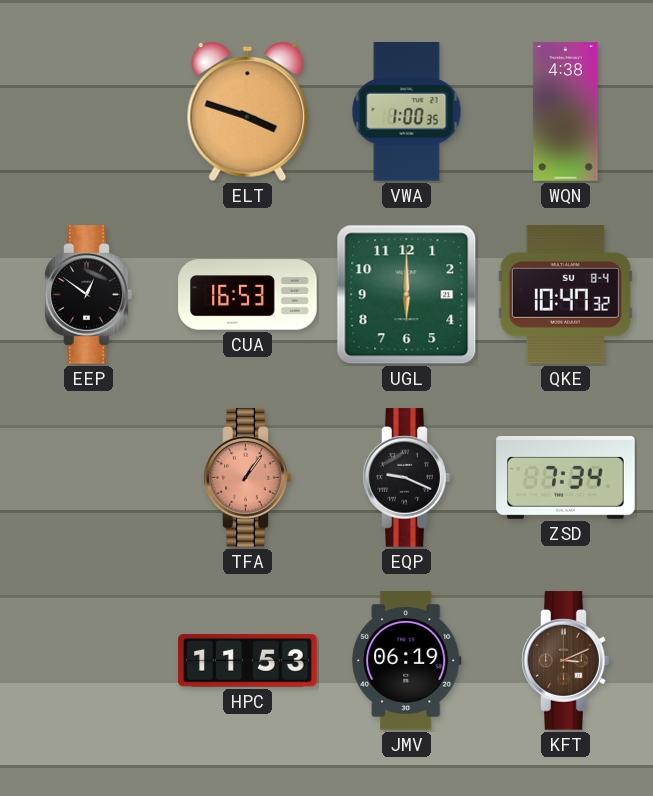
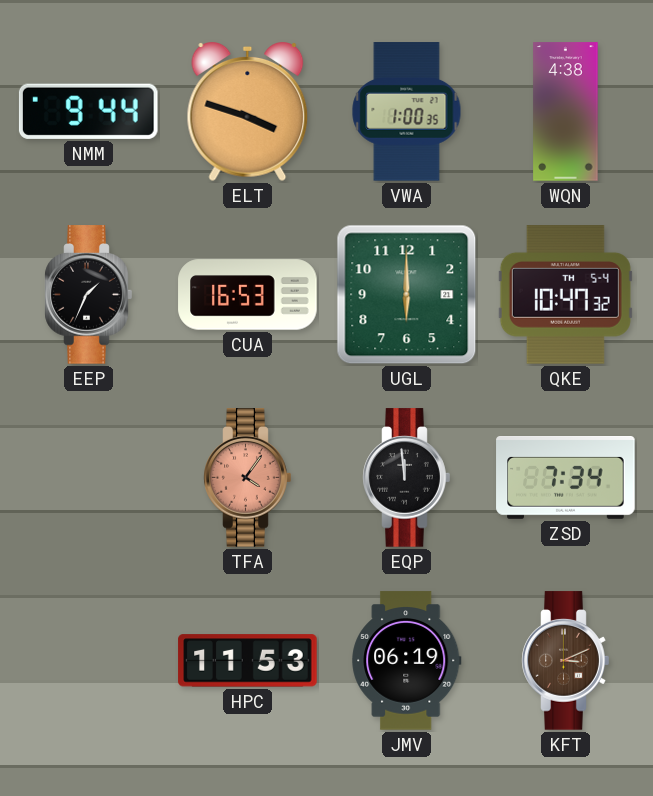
NMM: none -> 9:44 (88, 111)
EEP: 12:51 -> 1:34 (89, 295)
QKE date: SU 8-4 -> TH 5-4 (565, 295)
TFA: 1:06 -> 4:06 (248, 478)
EQP: 9:19 -> 11:59 (407, 478)
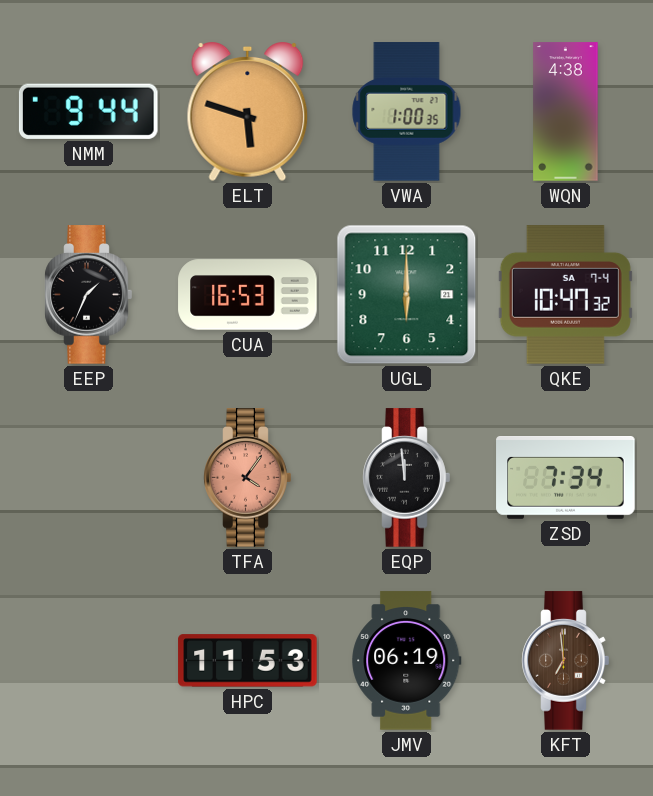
ELT: 3:48 -> 5:48 (248, 113)
QKE date: TH 5-4 -> SA 7-4 (565, 295)
KFT: 3:11 -> 6:59 (566, 661)
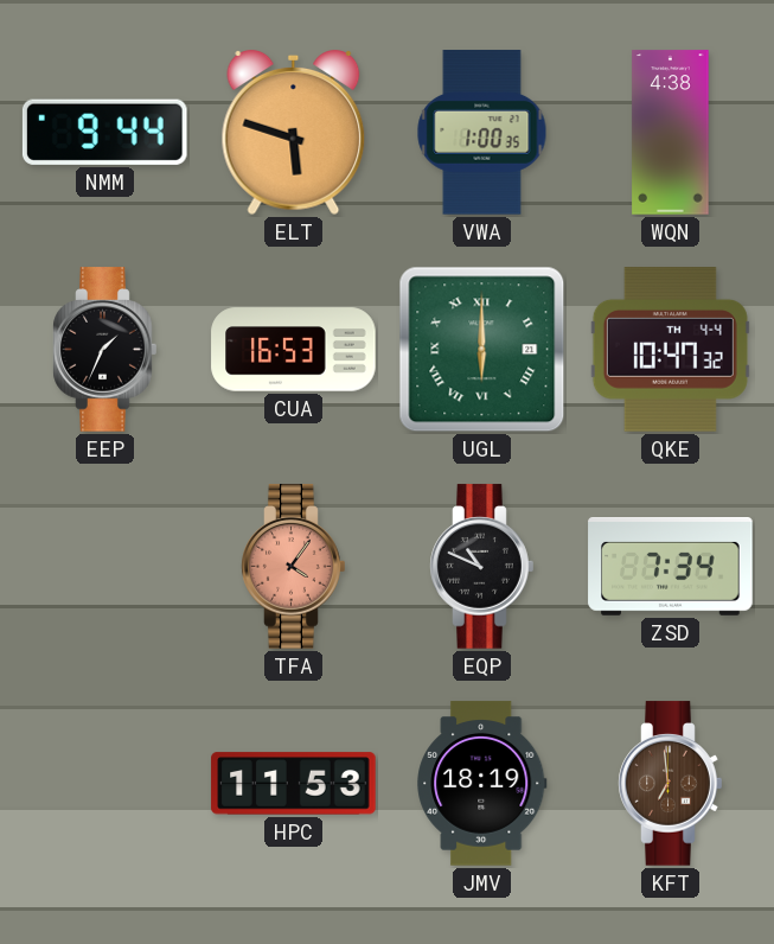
UGL numerals: Arabic -> Roman (482, 350)
QKE date: SA 7-4 -> TH 4-4 (670, 350)
EQP: 11:59 -> 10:49 (482, 567)
JMV: 06:19 -> 18:19 (482, 784)
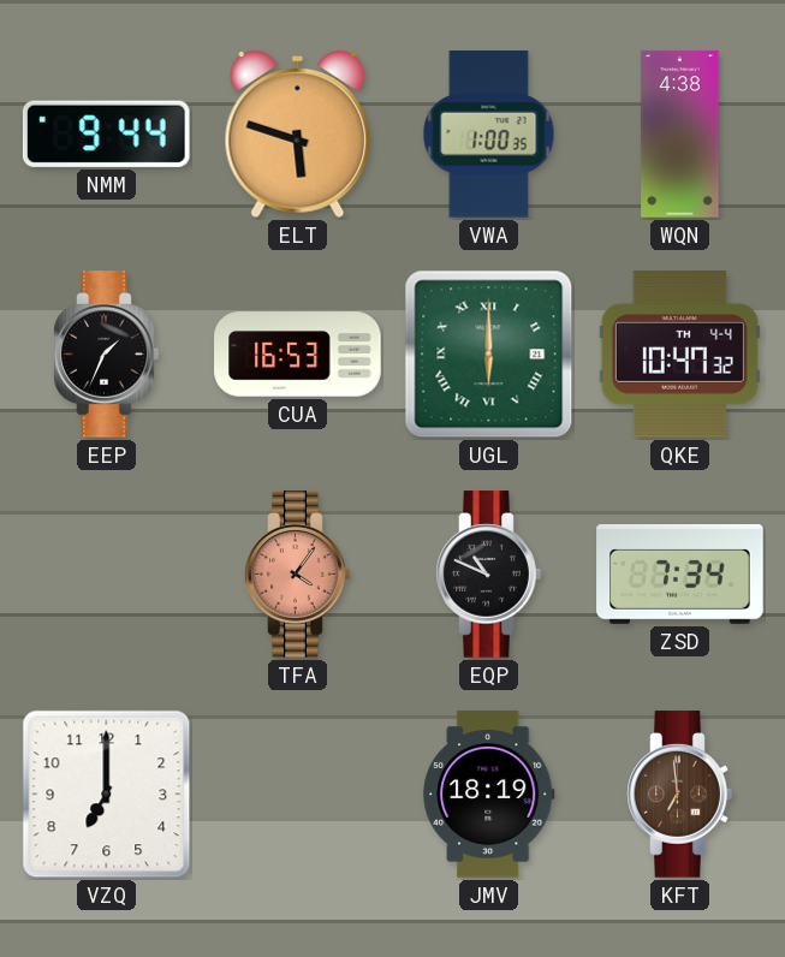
VZQ: none -> 7:00 (107, 795)
HPC: 11:53 -> none (294, 784)
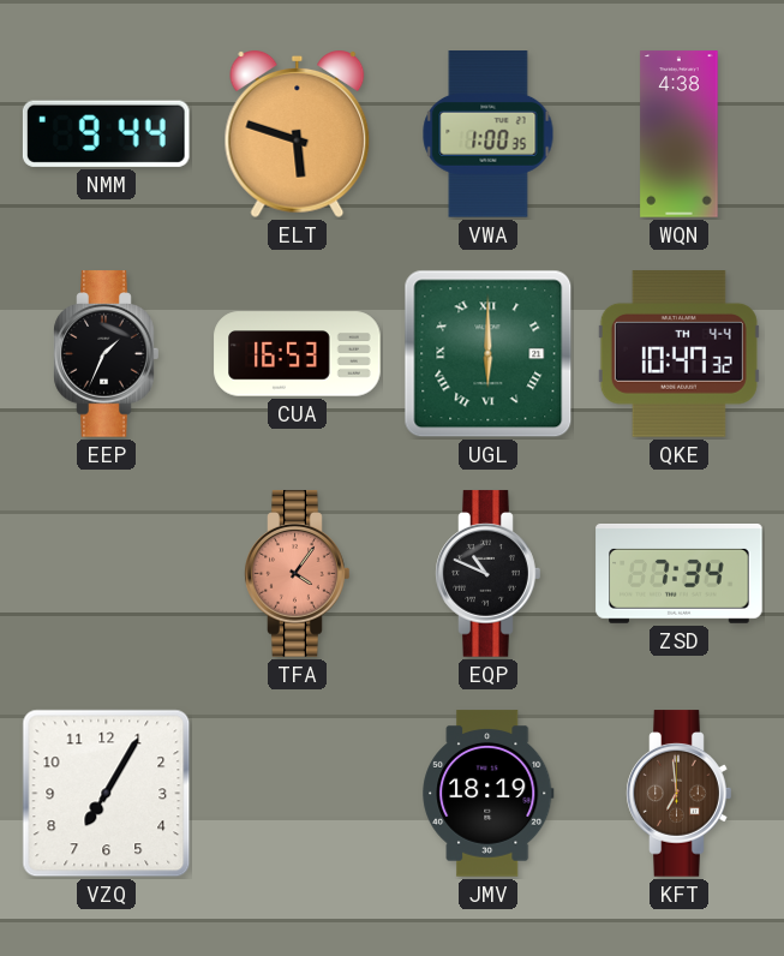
VZQ: 7:00 -> 7:05 (107, 794)
